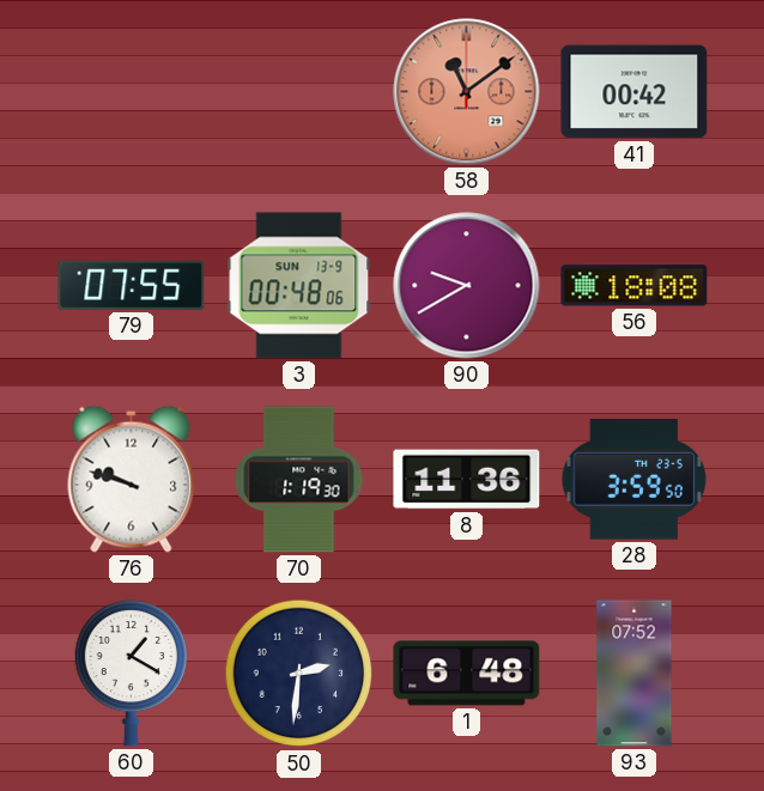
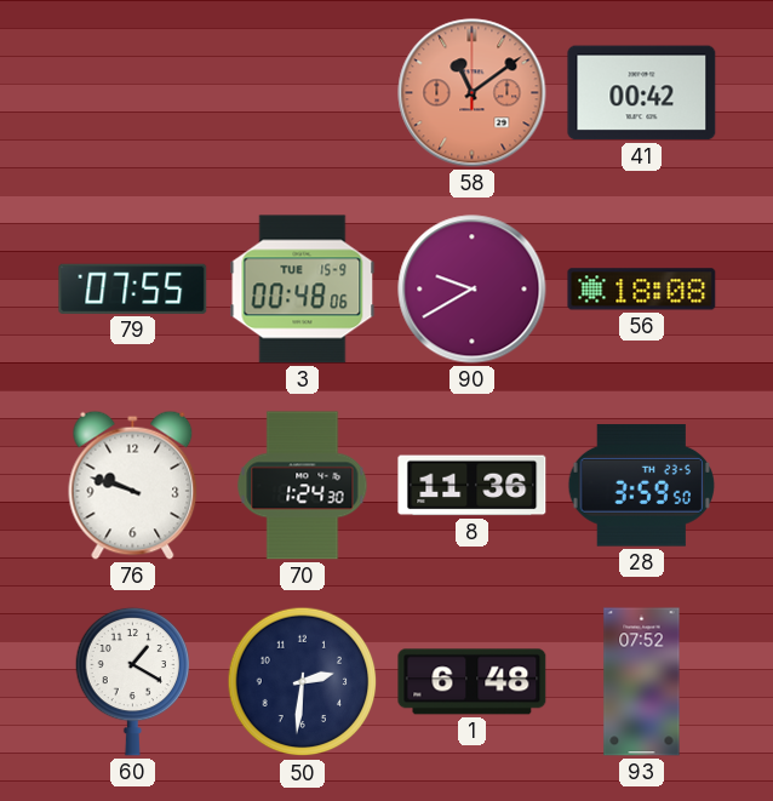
3 date: SUN 13-9 -> TUE 15-9 (303, 290)
70: 1:19 -> 1:24 (303, 486)
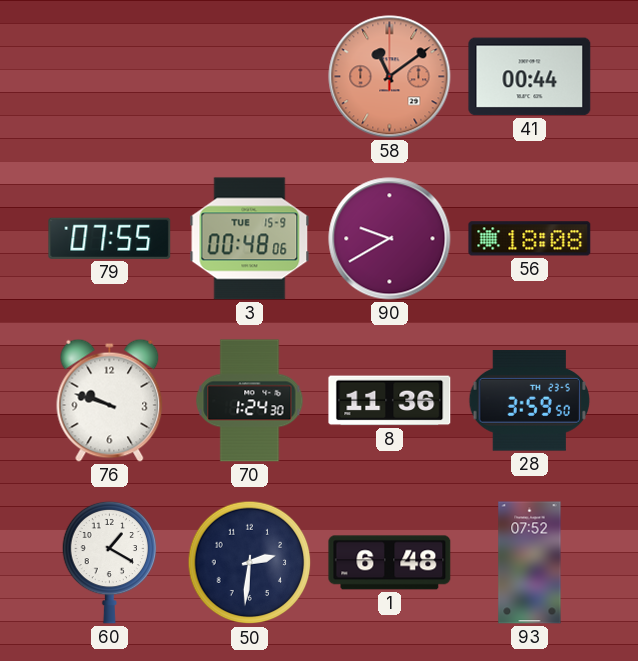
41: 00:42 -> 00:44 (530, 77)
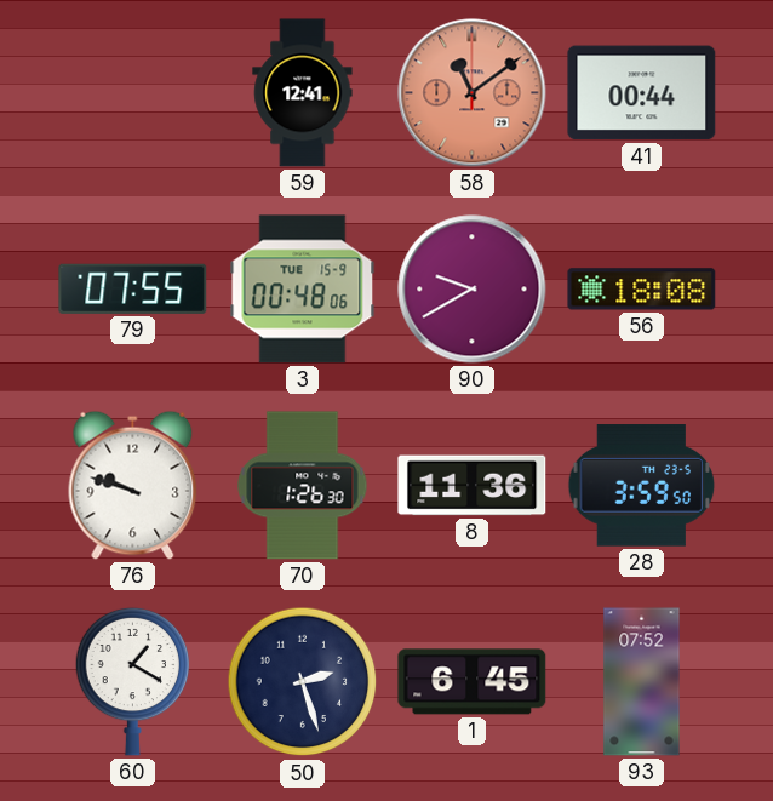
59: none -> 12:41 (303, 93)
70: 1:24 -> 1:26 (303, 486)
50: 2:31 -> 2:27 (303, 682)
1: 6:48 -> 6:45 (473, 682)
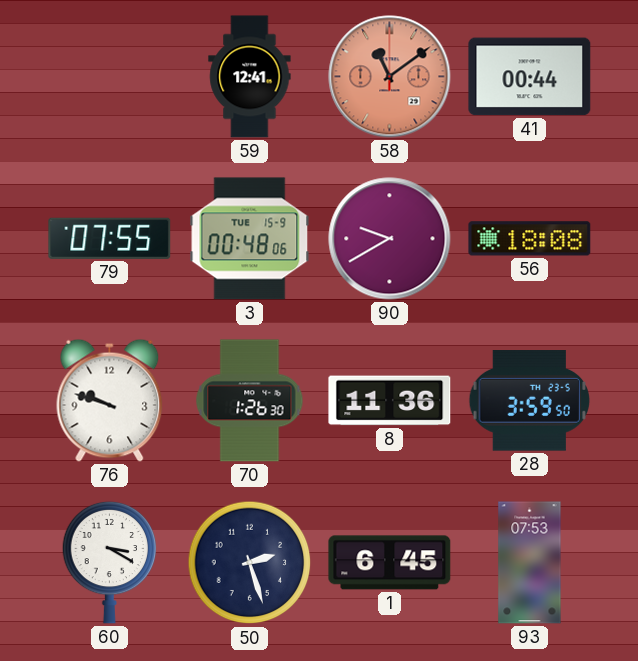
60: 1:20 -> 3:20 (110, 562)
93: 07:52 -> 07:53 (530, 563)
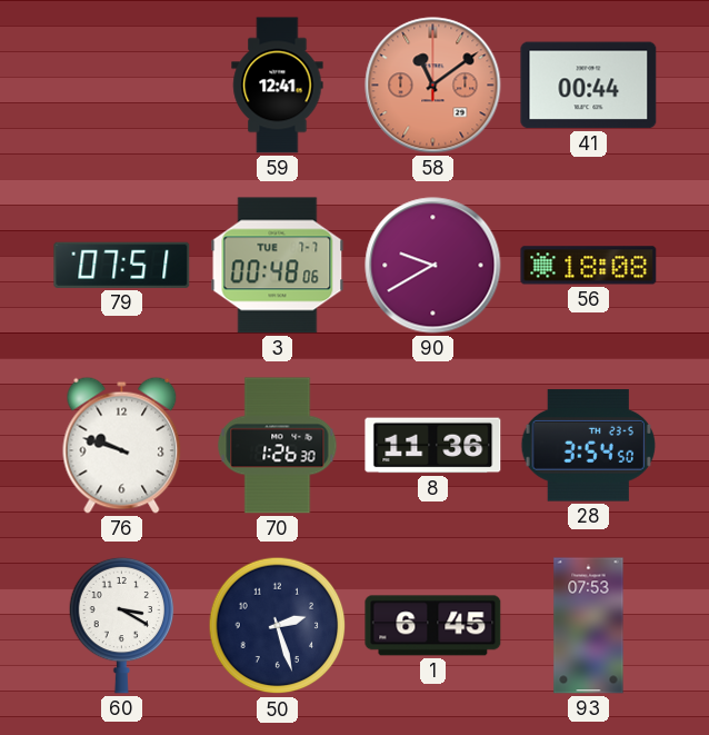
79: 07:55 -> 07:51 (122, 265)
3 date: TUE 15-9 -> TUE 7-7 (278, 266)
28: 3:59 -> 3:54 (588, 446)
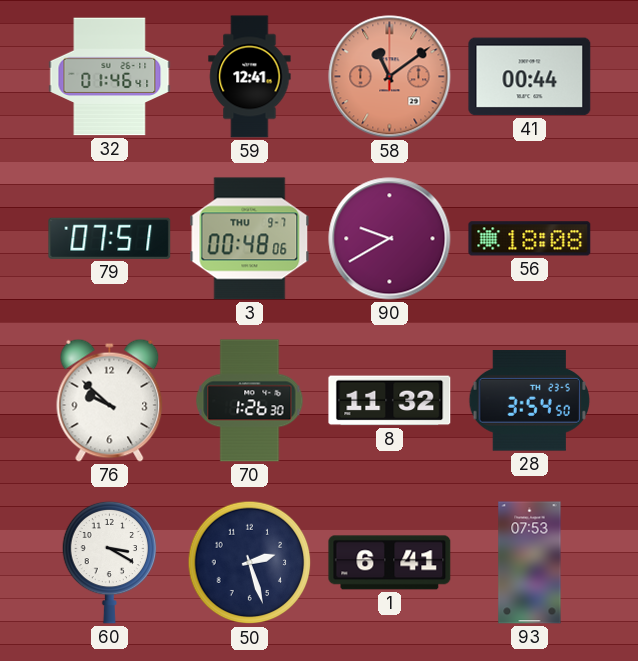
32: none -> 01:46 (110, 77)
3 date: TUE 7-7 -> THU 9-7 (250, 239)
76: 9:48 -> 9:52 (110, 400)
8: 11:36 -> 11:32 (390, 401)
1: 6:45 -> 6:41 (390, 563)
